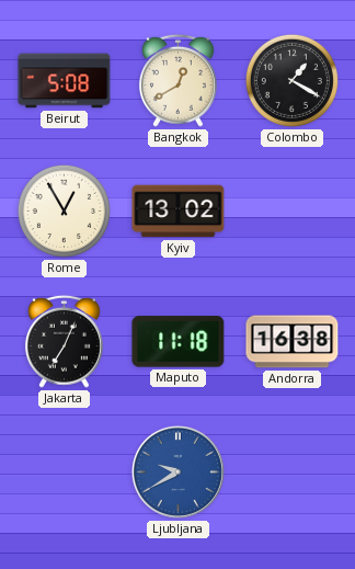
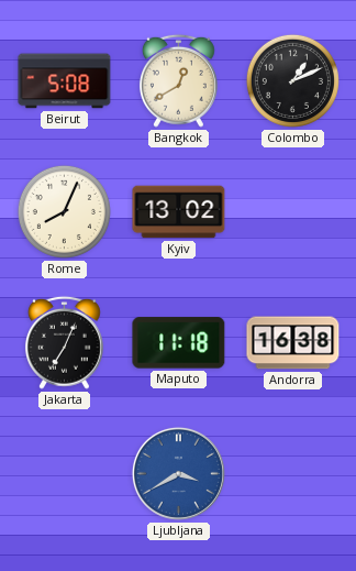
Colombo: 1:20 -> 1:11 (292, 80)
Rome: 12:55 -> 8:04 (64, 211)
Ljubljana: 9:40 -> 3:40 (178, 473)
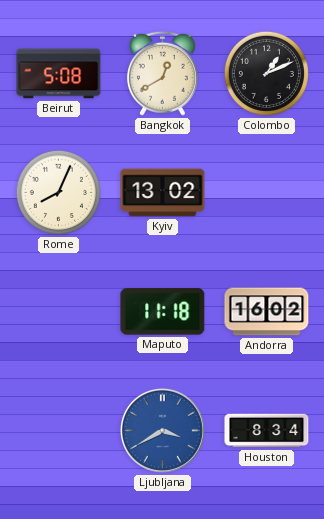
Jakarta: 7:04 -> none (64, 342)
Andorra: 16:38 -> 16:02 (267, 312)
Houston: none -> 8:34 (267, 431)
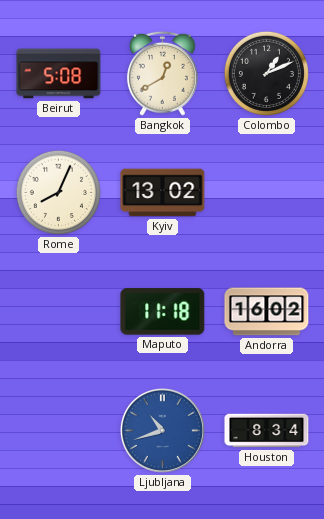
Ljubljana: 3:40 -> 10:42 (162, 430)
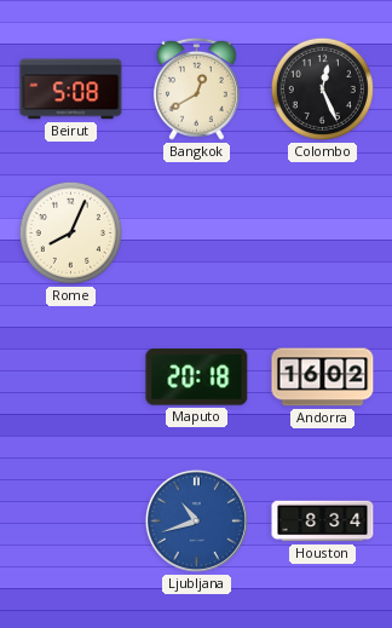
Colombo: 1:11 -> 12:26 (322, 88)
Kyiv: 13:02 -> none (163, 193)
Maputo: 11:18 -> 20:18 (197, 378)
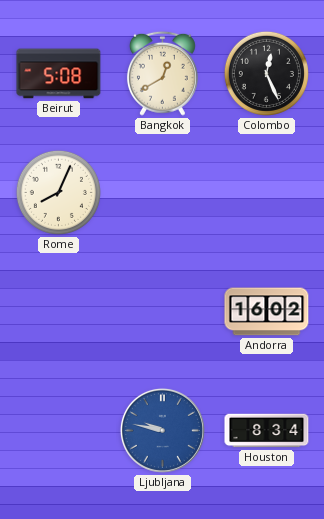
Maputo: 20:18 -> none (197, 378)
Ljubljana: 10:42 -> 9:47 (162, 430)
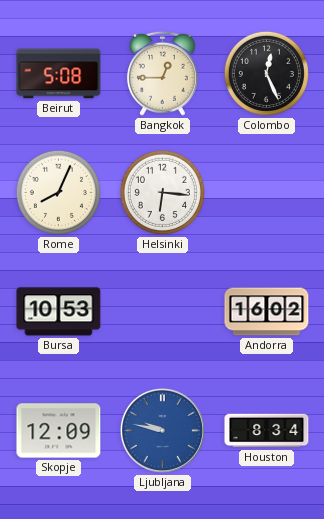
Bangkok: 12:40 -> 12:45 (162, 73)
Helsinki: none -> 6:16 (162, 192)
Bursa: none -> 10:53 (59, 312)
Skopje: none -> 12:09 (59, 431)
